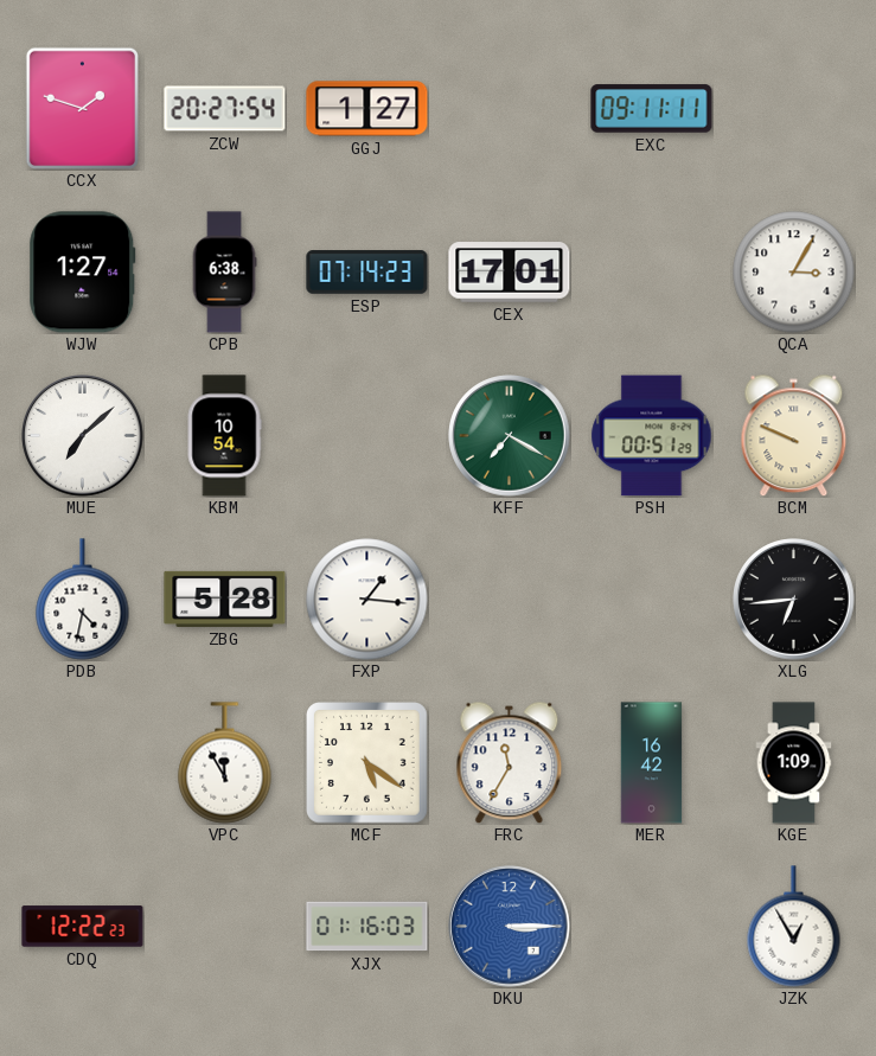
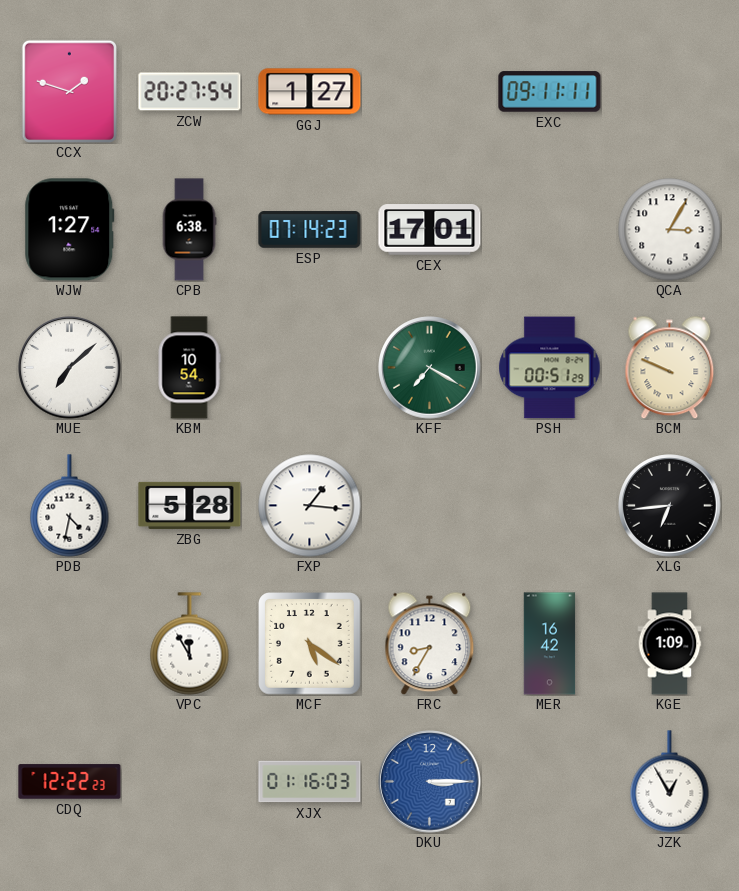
FRC: 11:35 -> 8:35 (430, 643)
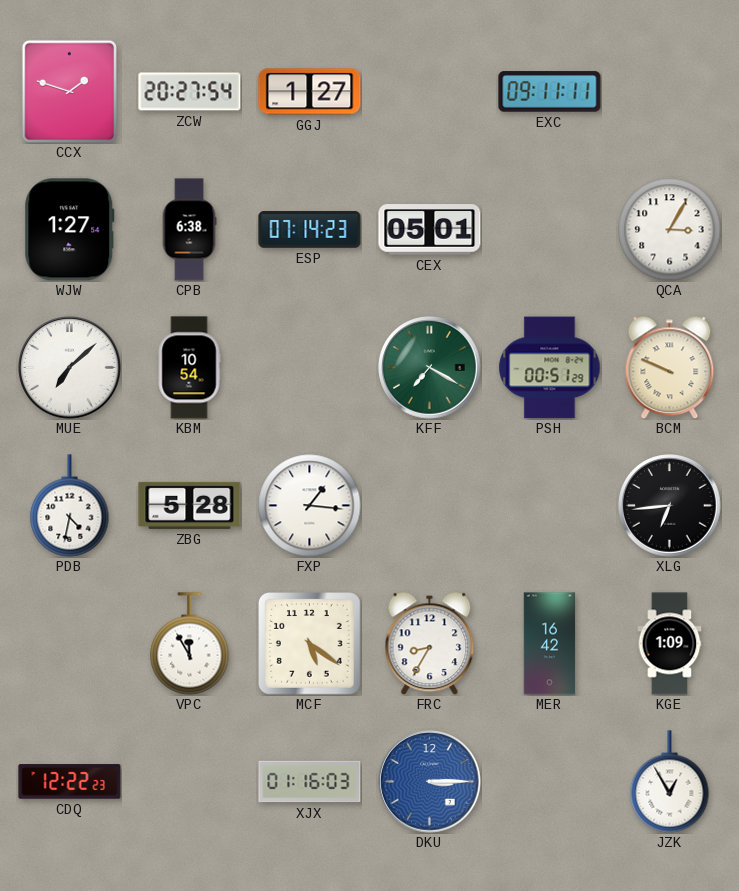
CEX: 17:01 -> 05:01 (430, 230)
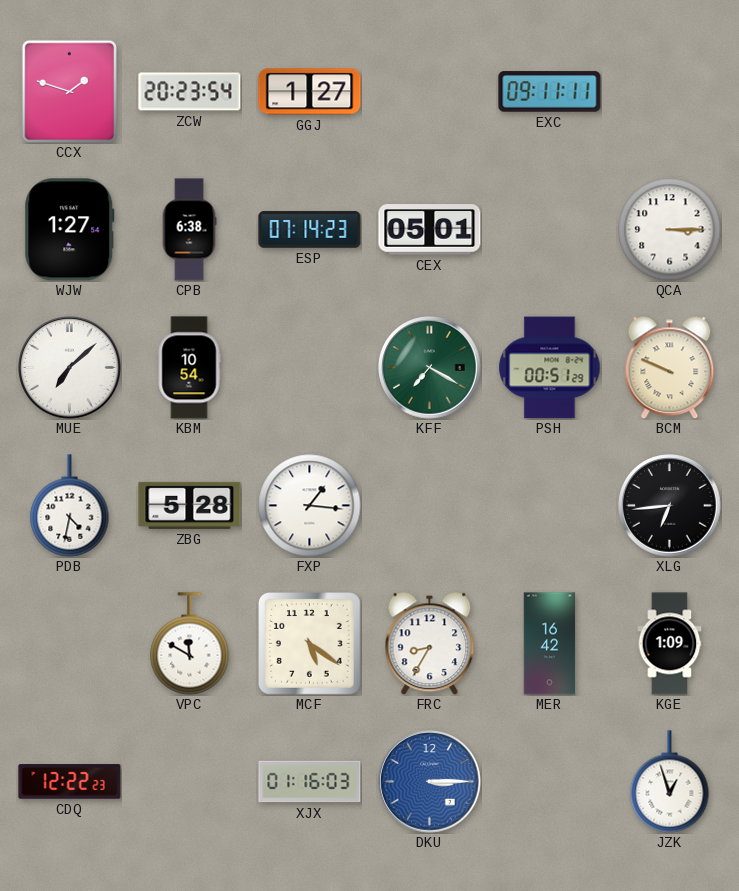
ZCW: 20:27 -> 20:23 (190, 92)
QCA: 3:05 -> 3:15 (670, 230)
VPC: 11:55 -> 11:50 (190, 644)
JZK: 12:55 -> 12:57 (670, 782)
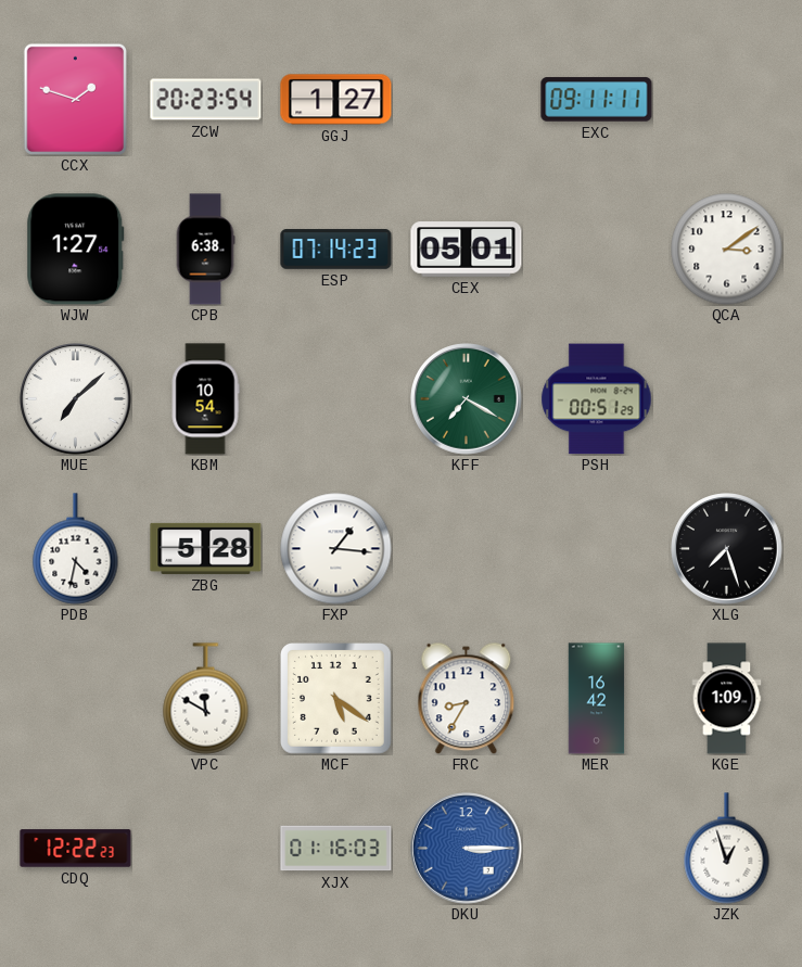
QCA: 3:15 -> 3:09 (727, 250)
BCM: 9:49 -> none (670, 367)
XLG: 6:44 -> 7:27 (727, 549)
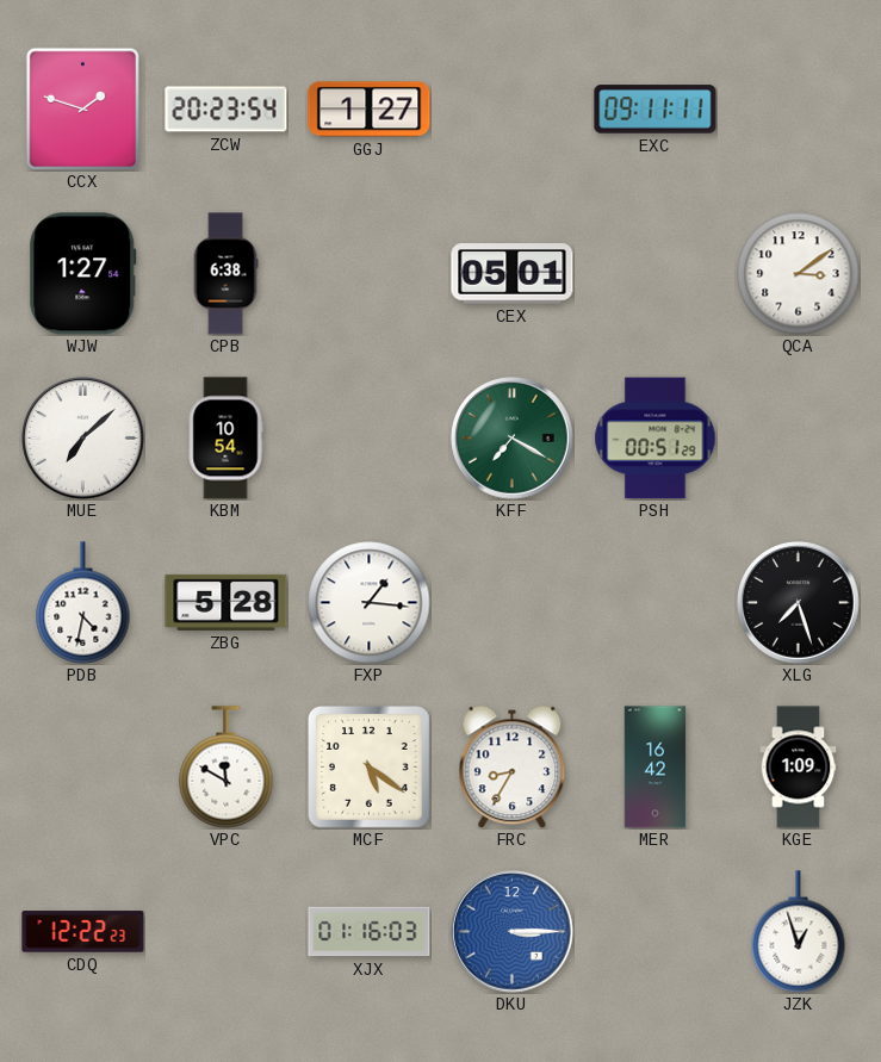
ESP: 07:14 -> none (336, 250)
